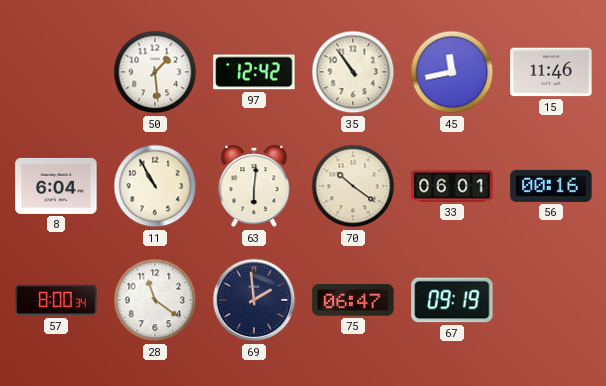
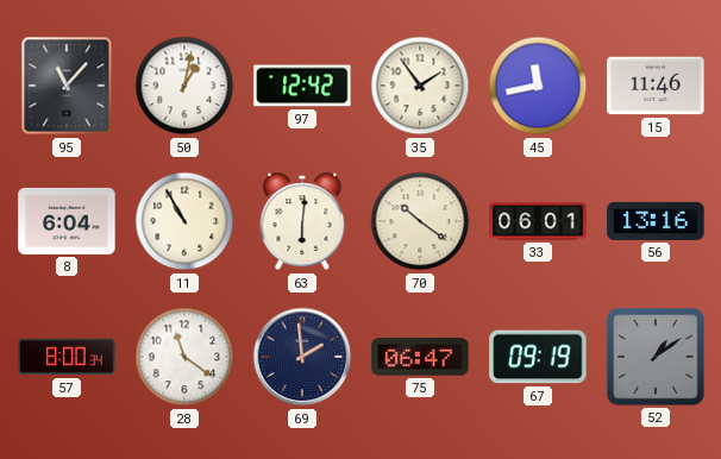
95: none -> 11:07 (67, 86)
50: 1:29 -> 1:02 (184, 86)
35: 10:54 -> 1:54 (420, 86)
56: 00:16 -> 13:16 (656, 221)
52: none -> 1:09 (656, 357)
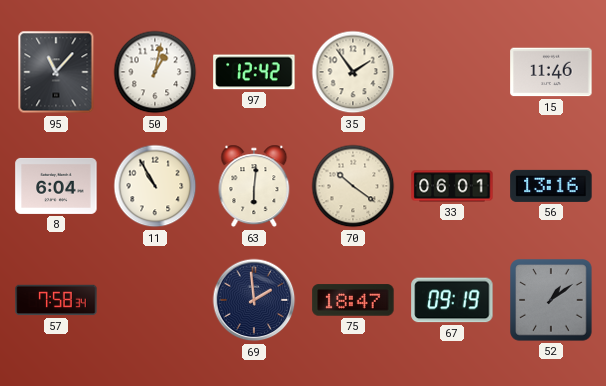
45: 11:43 -> none (538, 86)
57: 8:00 -> 7:58 (56, 300)
28: 11:21 -> none (184, 357)
75: 06:47 -> 18:47 (353, 300)
